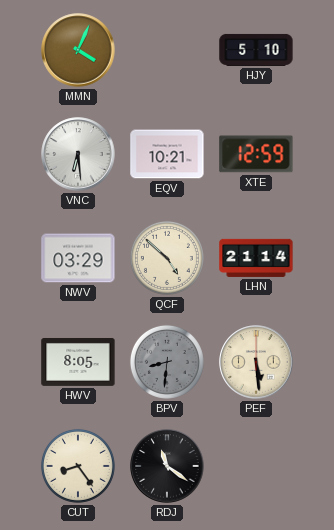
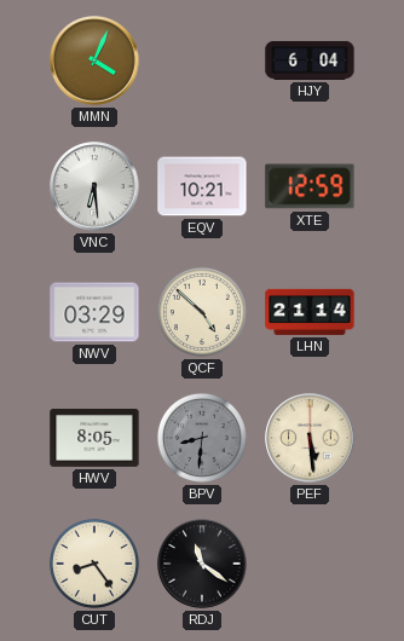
HJY: 5:10 -> 6:04 (310, 60)
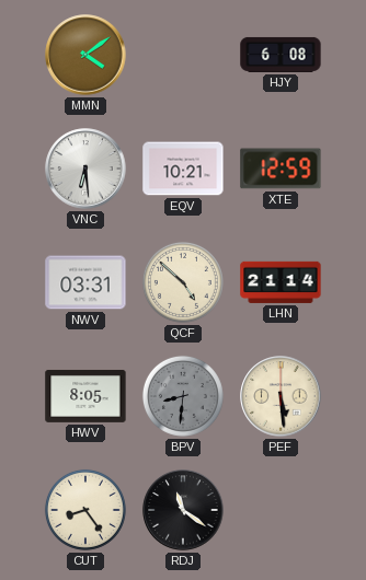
MMN: 4:04 -> 4:09 (85, 55)
HJY: 6:04 -> 6:08 (281, 55)
NWV: 03:29 -> 03:31 (85, 282)
